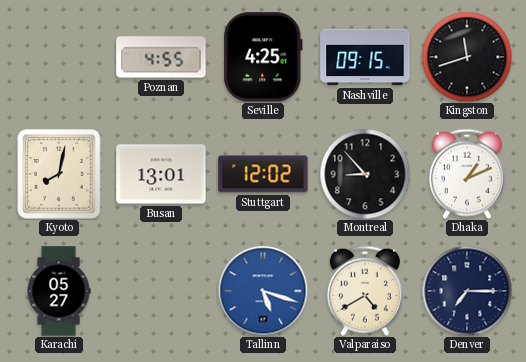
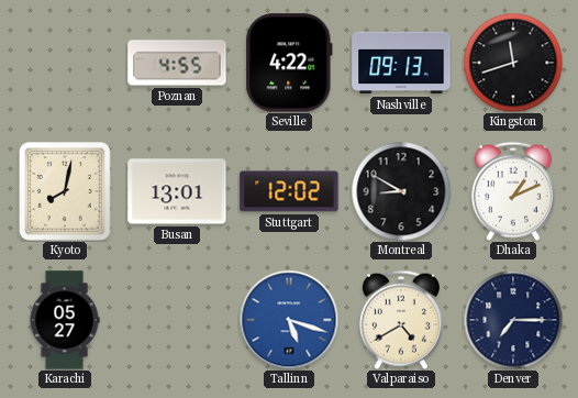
Seville: 4:25 -> 4:22 (289, 63)
Nashville: 09:15 -> 09:13 (401, 63)
Montreal: 8:53 -> 8:50 (401, 191)
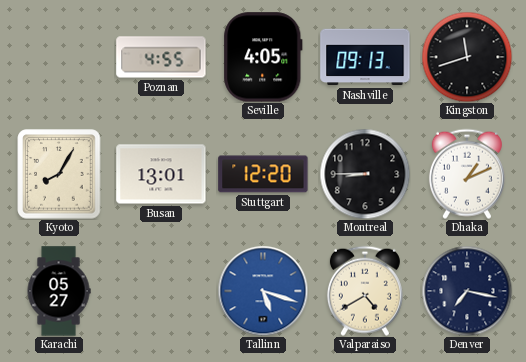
Seville: 4:22 -> 4:05 (263, 57)
Kyoto: 8:02 -> 8:05 (59, 174)
Stuttgart: 12:02 -> 12:20 (263, 174)
Montreal: 8:50 -> 8:45 (365, 174)
Denver: 7:15 -> 7:17 (467, 291)
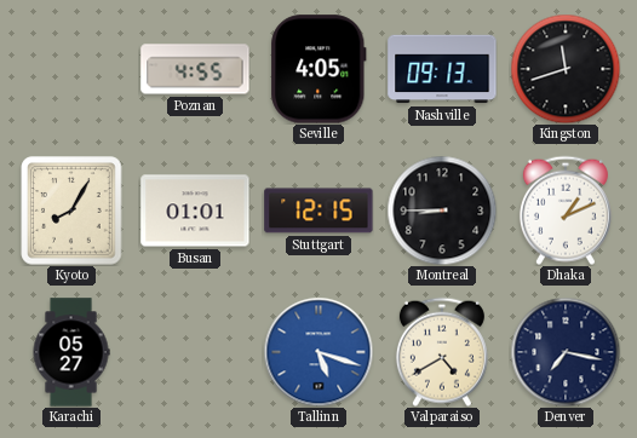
Busan: 13:01 -> 01:01 (195, 211)
Stuttgart: 12:20 -> 12:15 (318, 211)
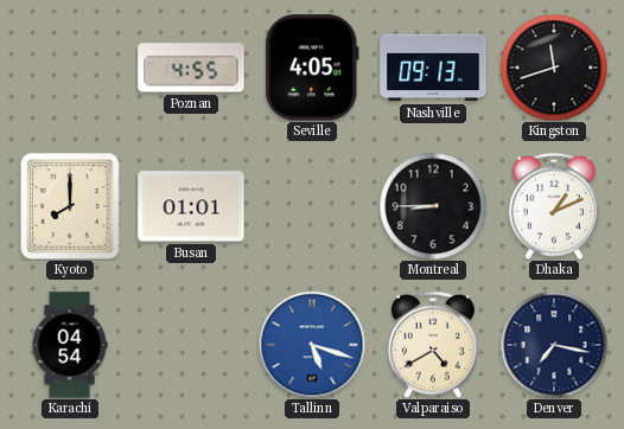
Kyoto: 8:05 -> 8:00 (70, 206)
Stuttgart: 12:15 -> none (318, 211)
Karachi: 05:27 -> 04:54 (70, 345)
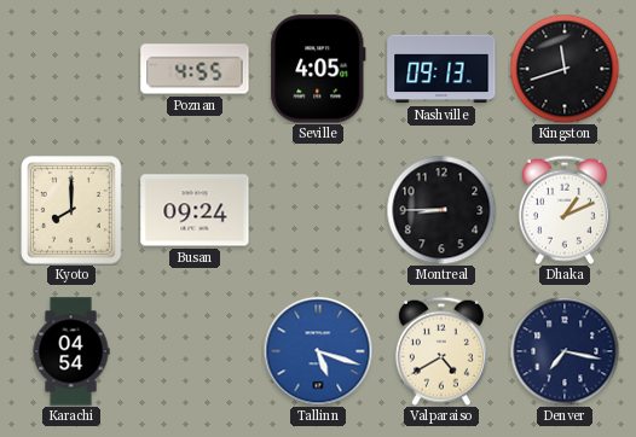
Busan: 01:01 -> 09:24 (195, 210)
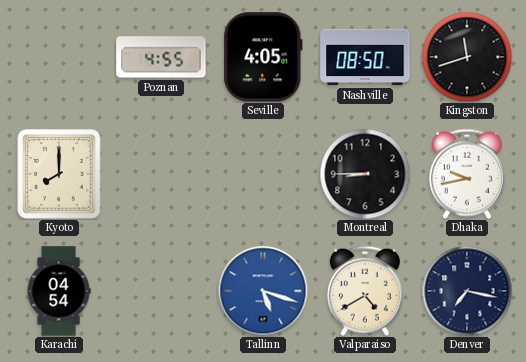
Nashville: 09:13 -> 08:50 (365, 57)
Busan: 09:24 -> none (195, 210)
Dhaka: 1:11 -> 9:43 (467, 174)
